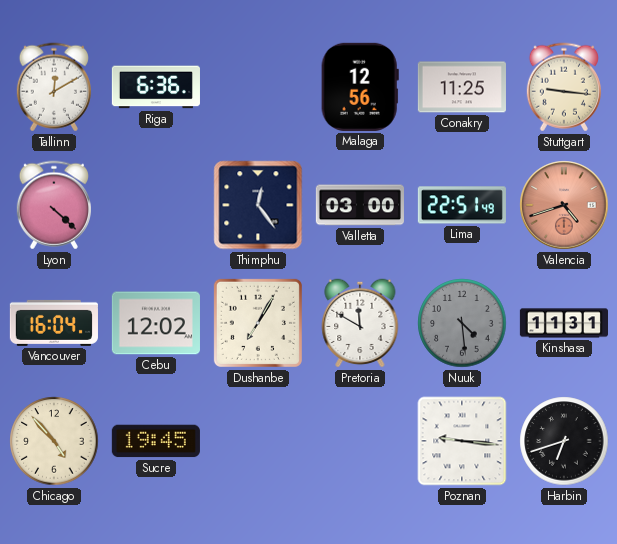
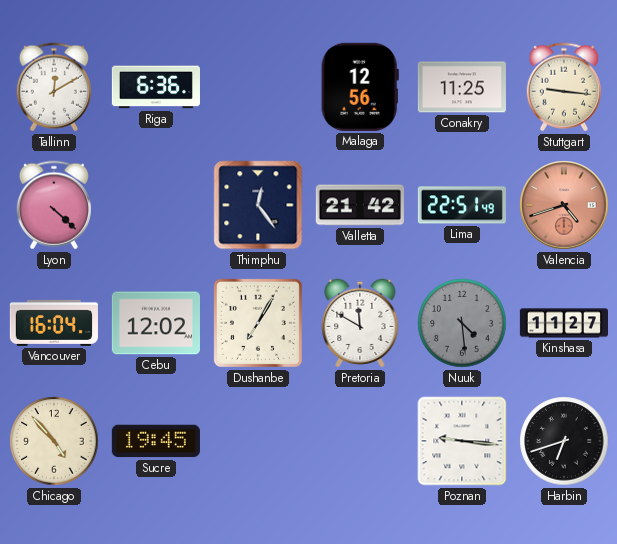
Valletta: 03:00 -> 21:42 (360, 205)
Kinshasa: 11:31 -> 11:27 (563, 323)
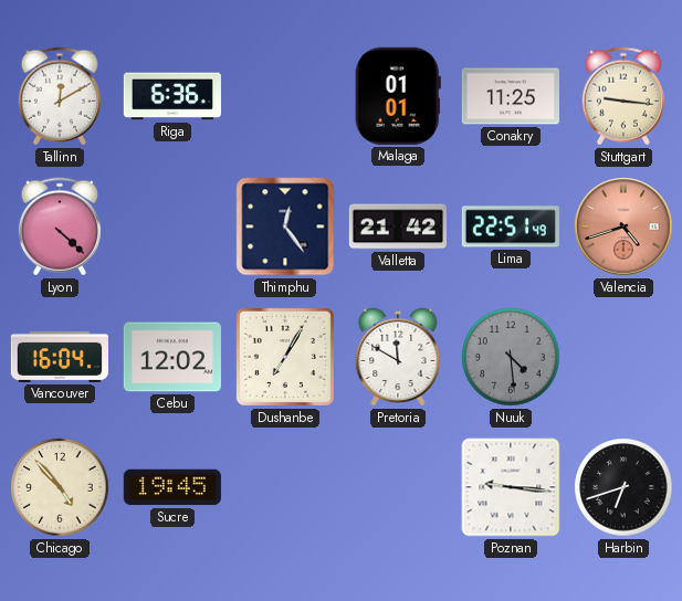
Malaga: 12:56 -> 01:01 (398, 96)
Kinshasa: 11:27 -> none (563, 323)
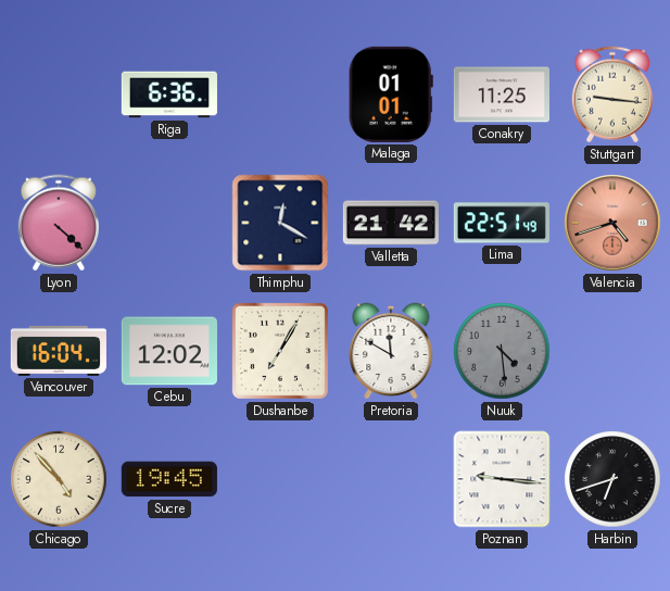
Tallinn: 12:10 -> none (60, 96)
Thimphu: 12:24 -> 12:20 (280, 223)
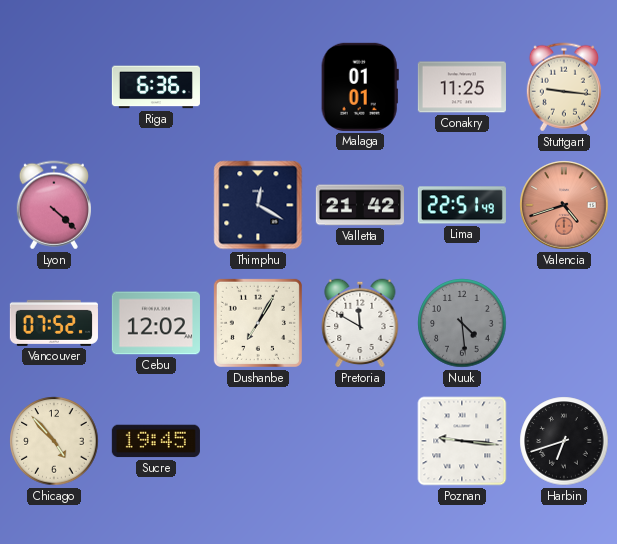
Vancouver: 16:04 -> 07:52 (54, 323)
